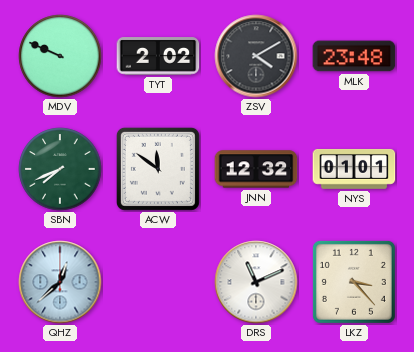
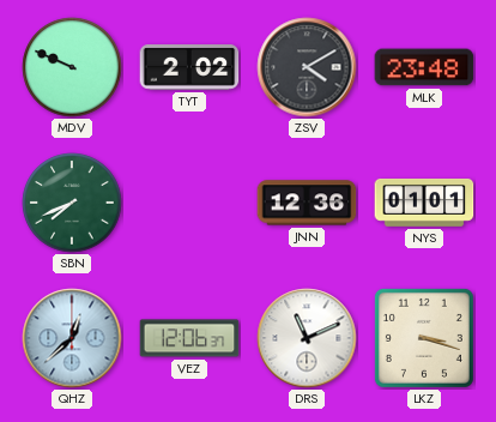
ACW: 11:51 -> none (158, 169)
JNN: 12:32 -> 12:36 (307, 203)
VEZ: none -> 12:06 (189, 338)
LKZ: 3:23 -> 3:18 (424, 338)
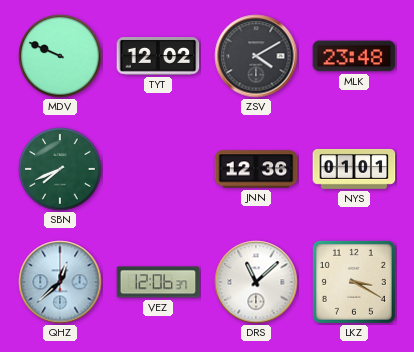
TYT: 2:02 -> 12:02 (158, 56)
DRS: 11:11 -> 11:08 (256, 282)
LKZ: 3:18 -> 3:20 (354, 282)
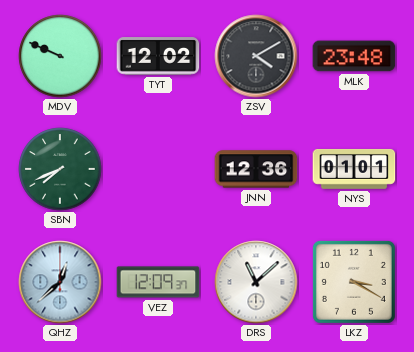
VEZ: 12:06 -> 12:09 (158, 282)
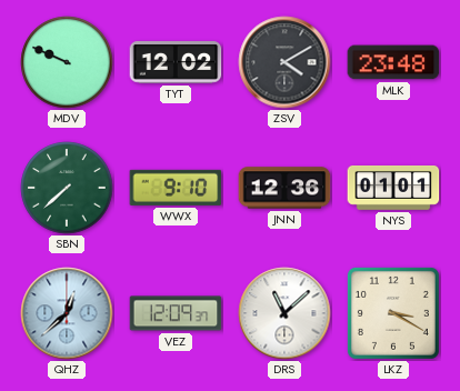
SBN: 7:41 -> 7:38 (67, 188)
WWX: none -> 9:10 (176, 188)
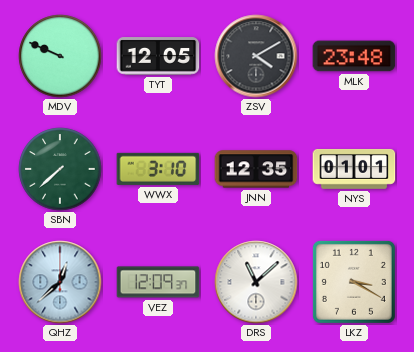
TYT: 12:02 -> 12:05 (158, 56)
WWX: 9:10 -> 3:10 (158, 169)
JNN: 12:36 -> 12:35 (256, 169)
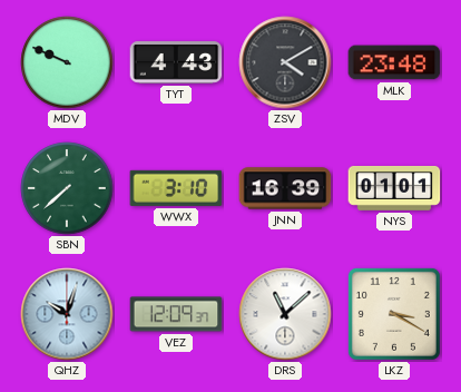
TYT: 12:05 -> 4:43 (176, 62)
JNN: 12:35 -> 16:39 (285, 188)
QHZ: 12:38 -> 10:03 (67, 314)
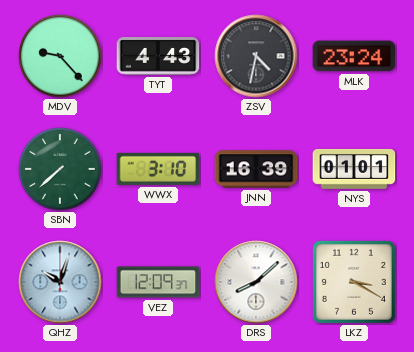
MDV: 9:49 -> 9:23 (60, 56)
ZSV: 4:10 -> 4:32 (256, 56)
MLK: 23:48 -> 23:24 (354, 56)
DRS: 11:08 -> 8:08 (256, 282)
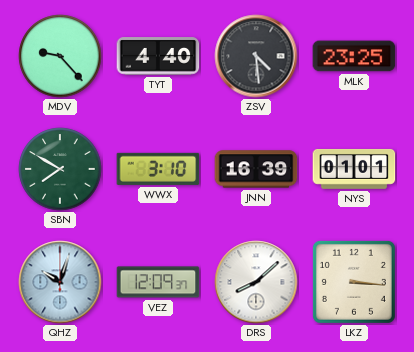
TYT: 4:43 -> 4:40 (158, 56)
ZSV: 4:32 -> 4:29 (256, 56)
MLK: 23:24 -> 23:25 (354, 56)
SBN: 7:38 -> 7:50 (60, 169)
LKZ: 3:20 -> 3:16 (354, 282)
